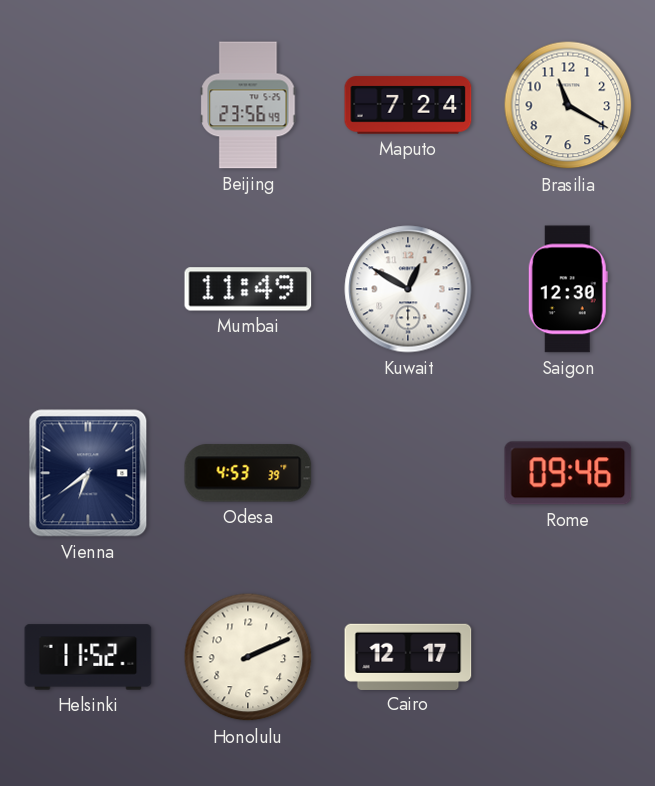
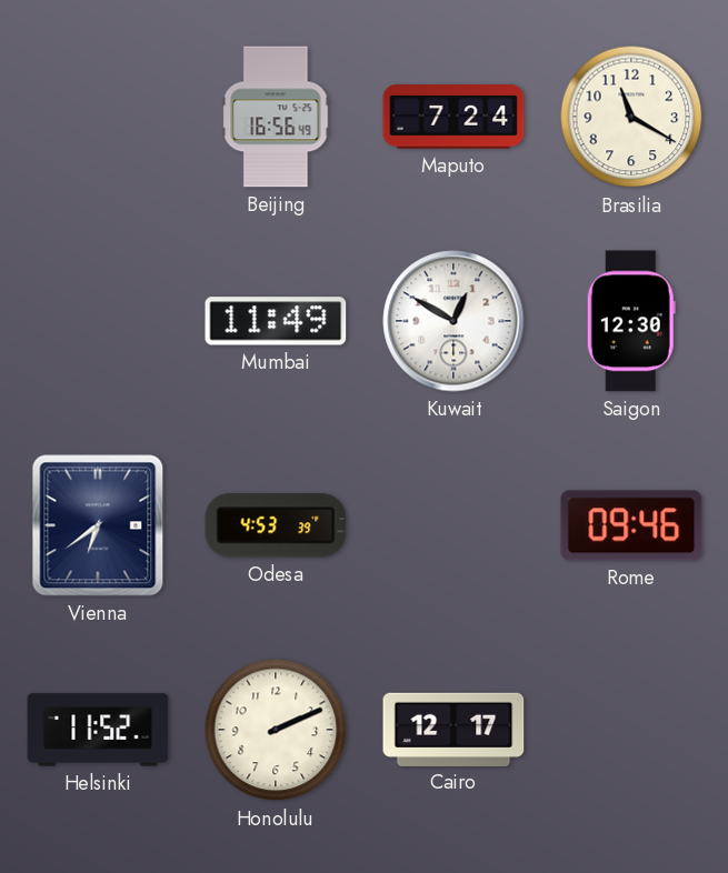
Beijing: 23:56 -> 16:56 (276, 117)
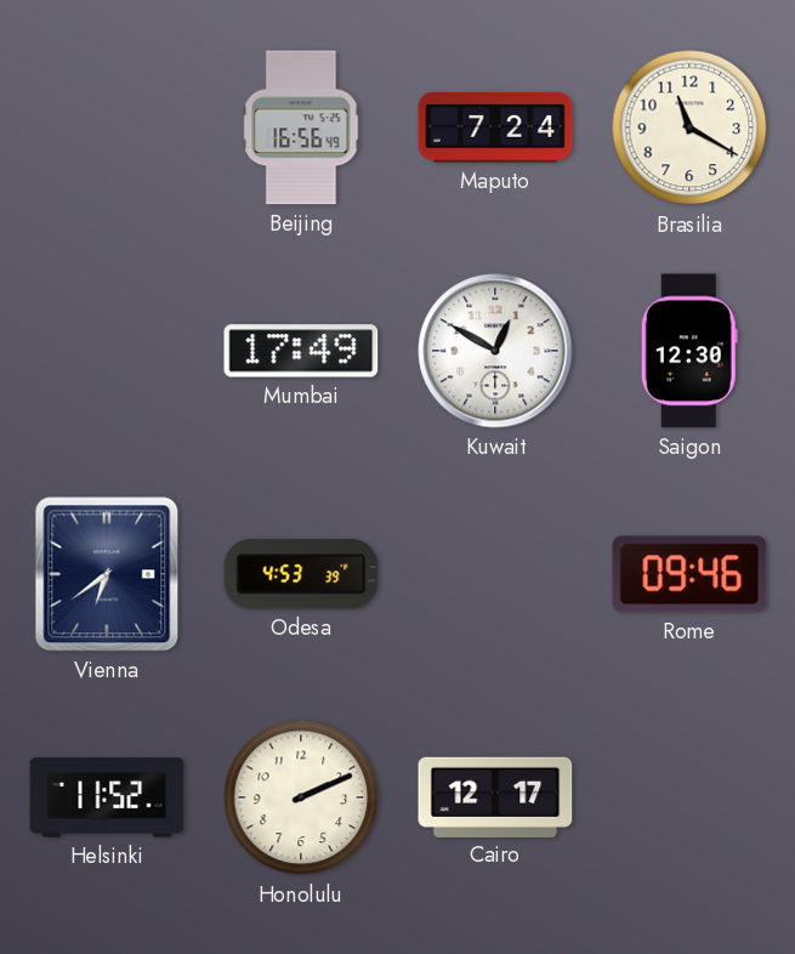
Mumbai: 11:49 -> 17:49 (301, 351)
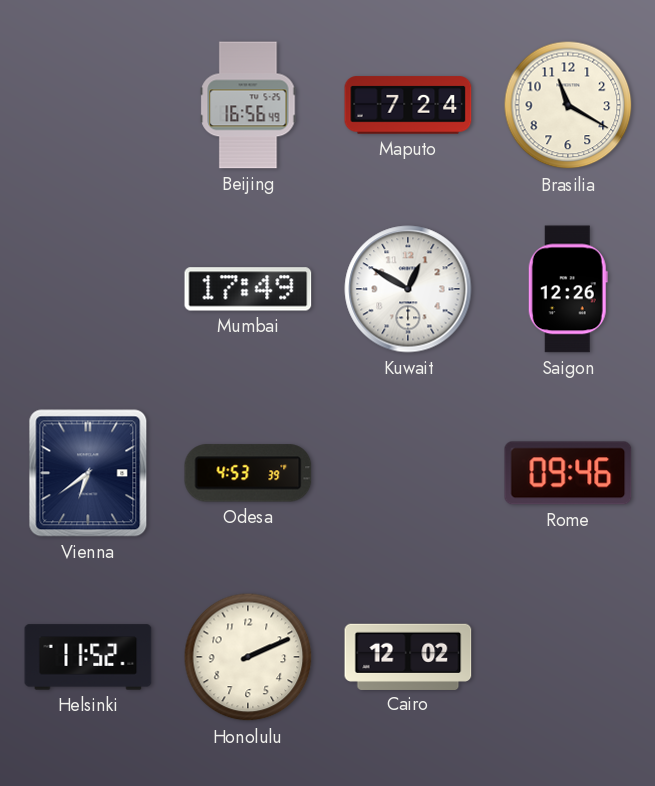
Saigon: 12:30 -> 12:26 (568, 289)
Cairo: 12:17 -> 12:02 (408, 656)
